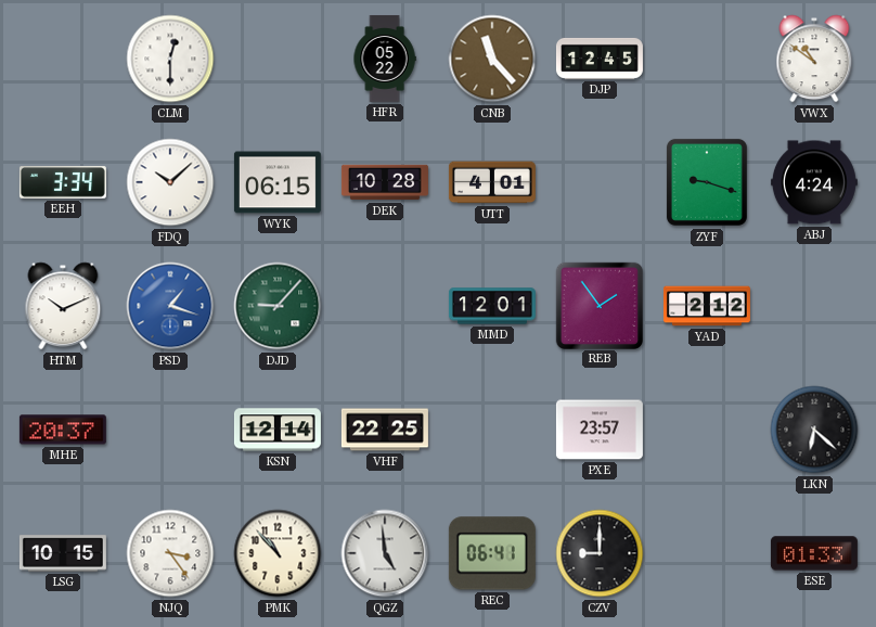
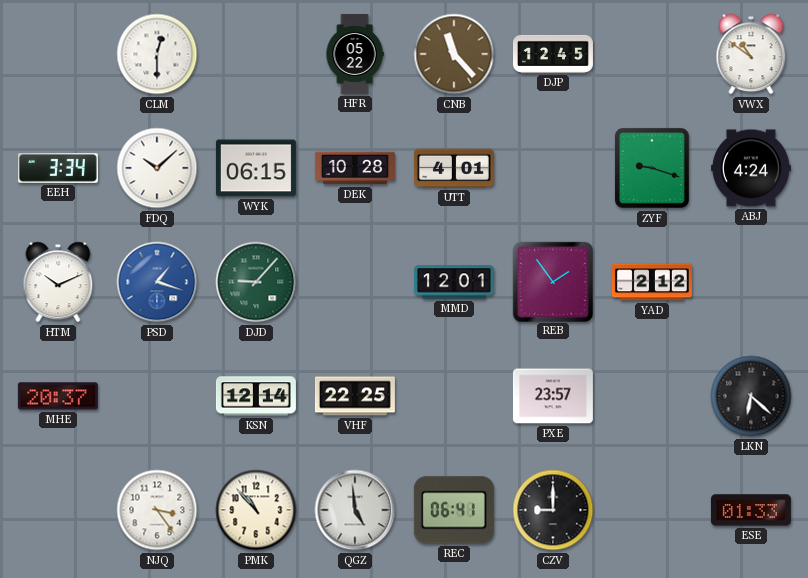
LSG: 10:15 -> none (63, 553)
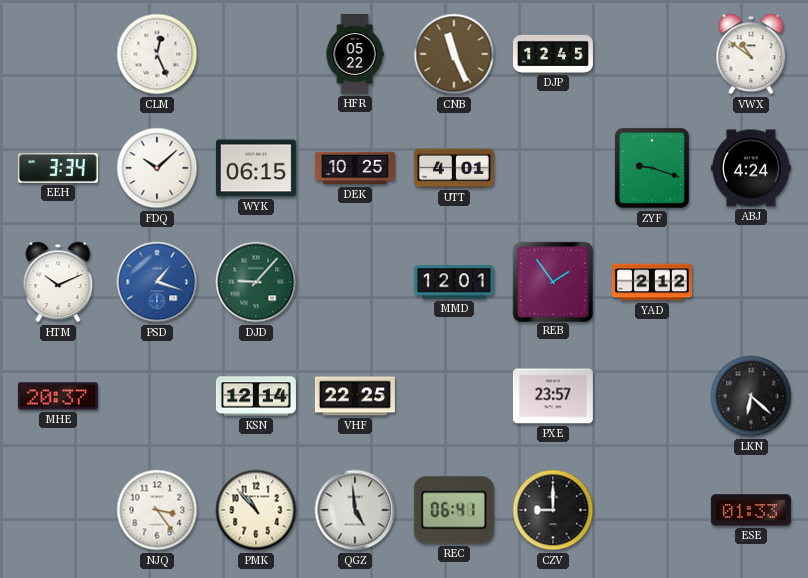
CLM: 12:30 -> 12:26 (157, 54)
CNB: 11:23 -> 11:26 (454, 54)
DEK: 10:28 -> 10:25 (355, 168)
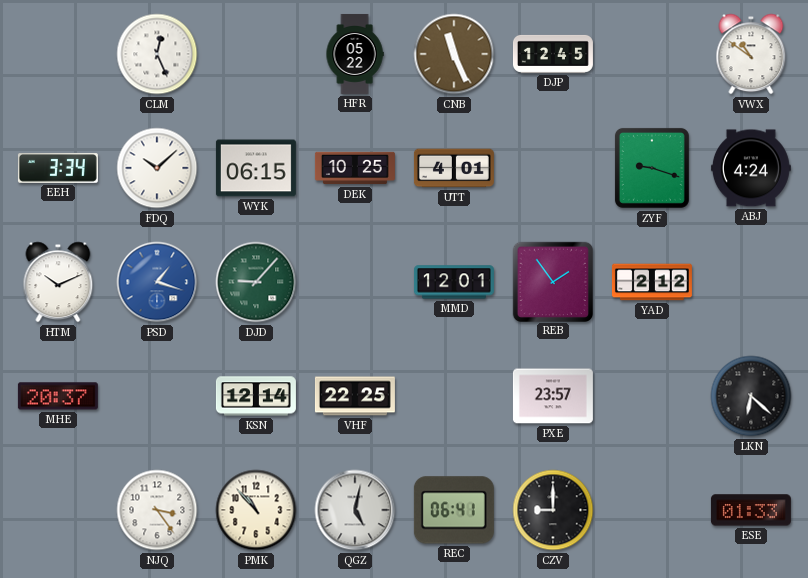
QGZ: 4:59 -> 5:02 (355, 510)
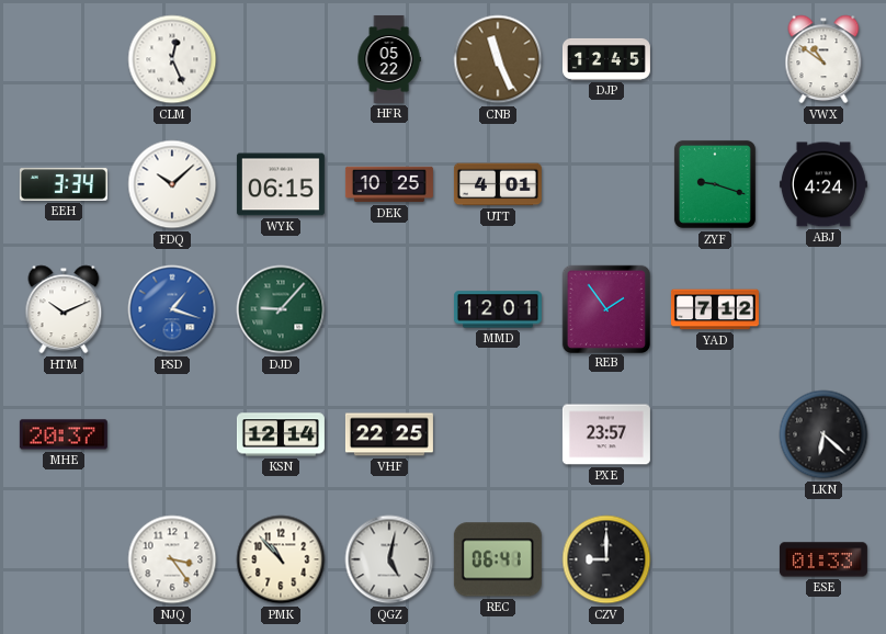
YAD: 2:12 -> 7:12 (715, 309)
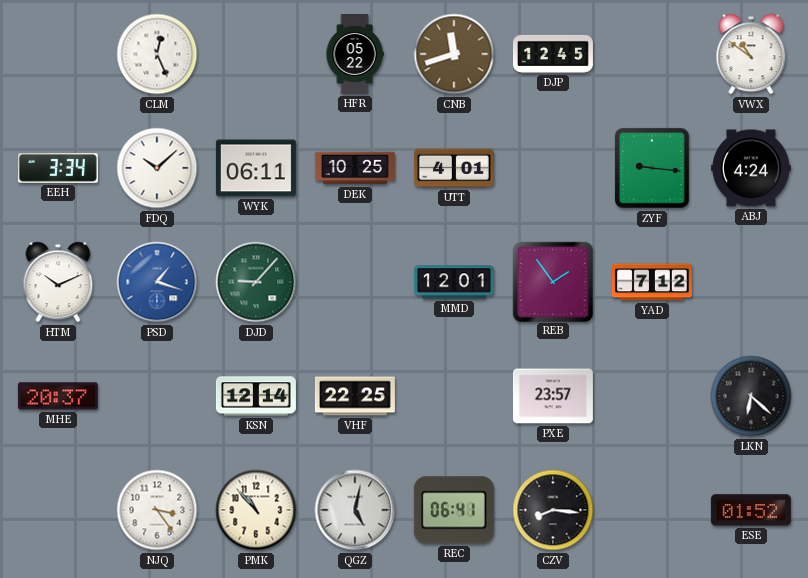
CNB: 11:26 -> 11:42 (454, 54)
WYK: 06:15 -> 06:11 (256, 168)
ZYF: 9:18 -> 9:16 (652, 168)
CZV: 9:00 -> 8:16 (553, 510)
ESE: 01:33 -> 01:52 (751, 510)
